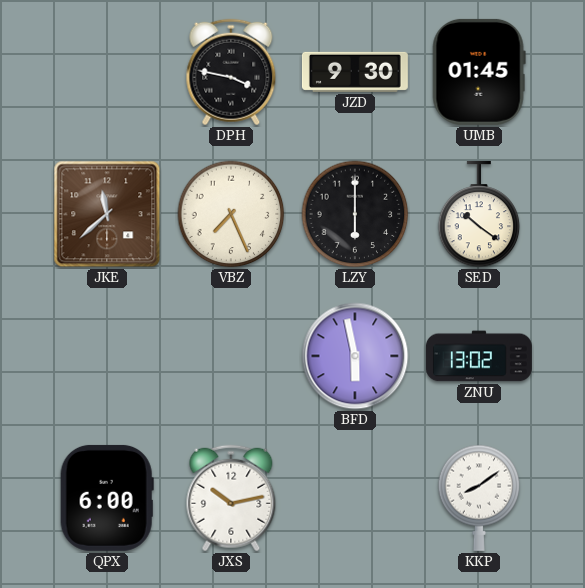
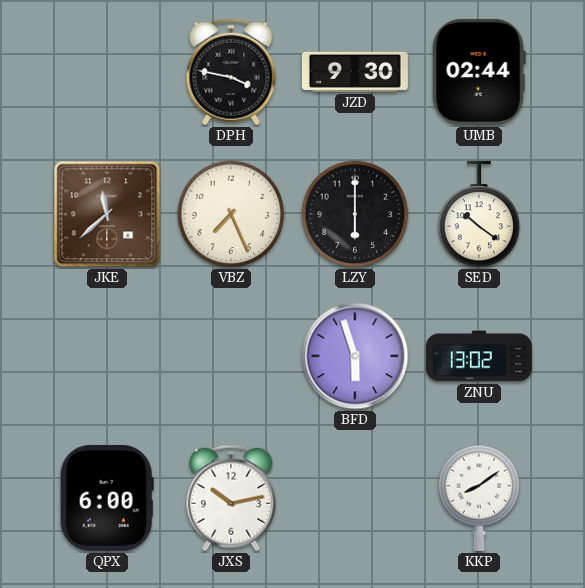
UMB: 01:45 -> 02:44 (479, 72)
BFD: 5:58 -> 5:57 (355, 356)
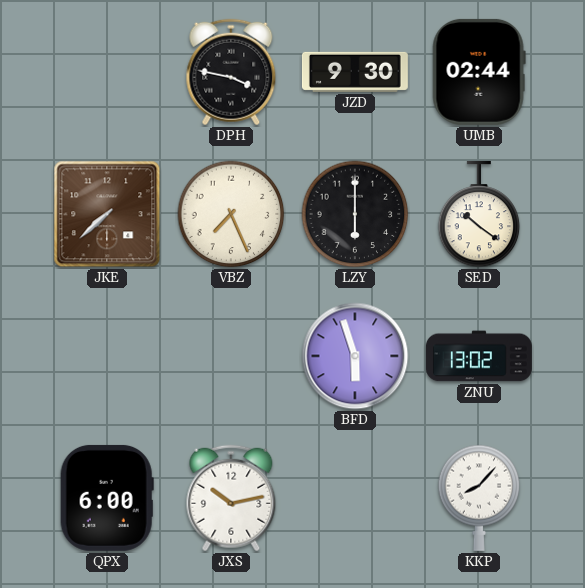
JKE: 11:38 -> 7:38 (107, 214)
KKP: 8:09 -> 8:07 (479, 498)
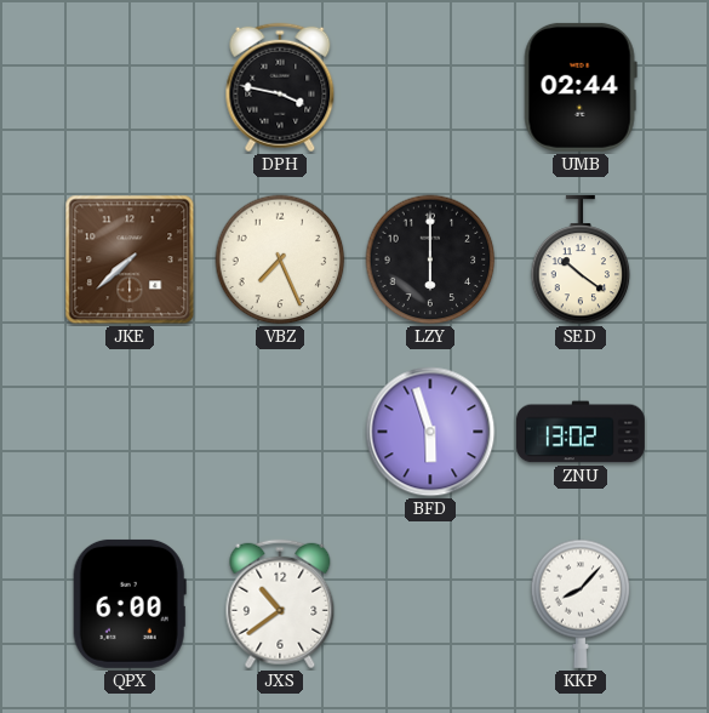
JZD: 9:30 -> none (355, 72)
JXS: 10:13 -> 10:39 (280, 604)
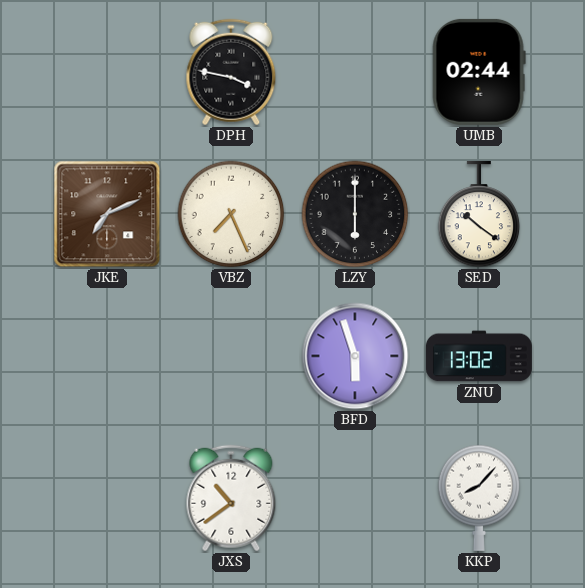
JKE: 7:38 -> 7:11 (107, 214)
QPX: 6:00 -> none (130, 604)
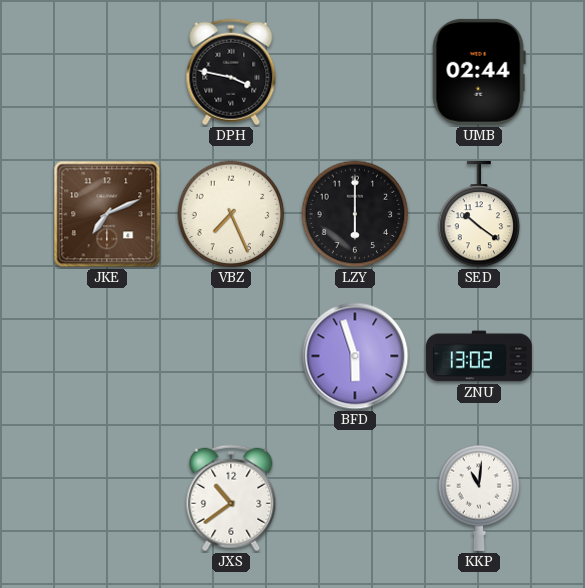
KKP: 8:07 -> 11:01 (479, 498)
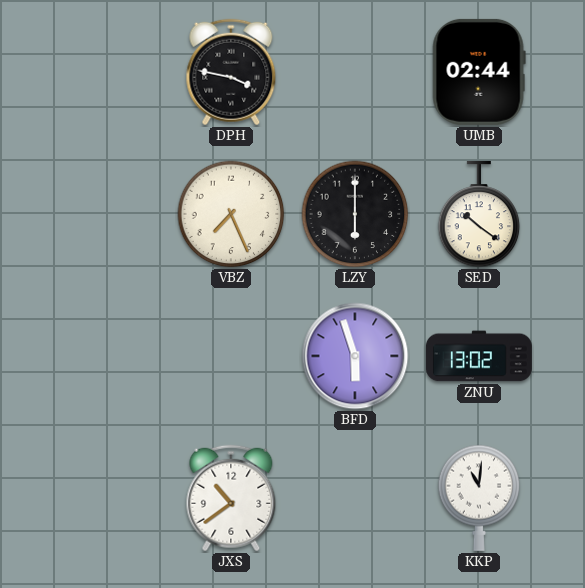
JKE: 7:11 -> none (107, 214)
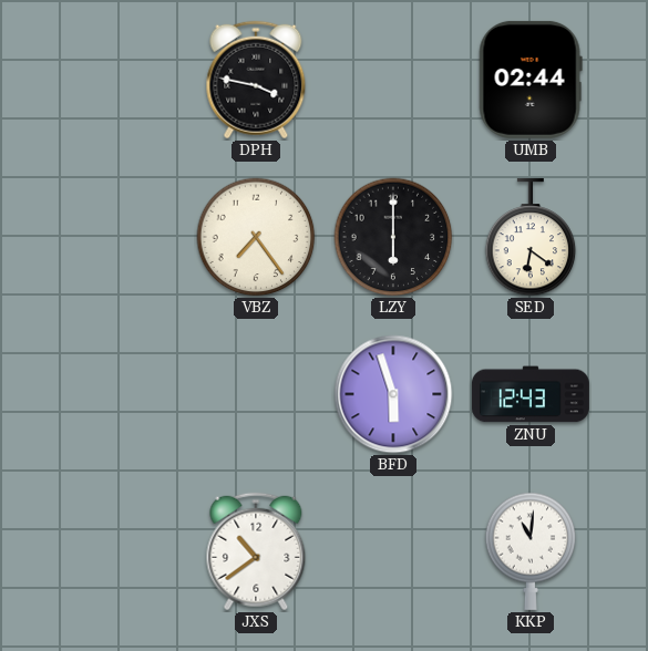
VBZ: 7:26 -> 7:24 (256, 237)
SED: 10:21 -> 6:21 (531, 237)
ZNU: 13:02 -> 12:43 (531, 394)
